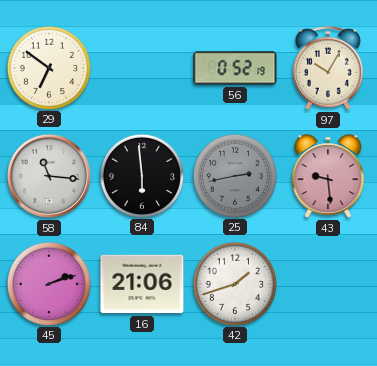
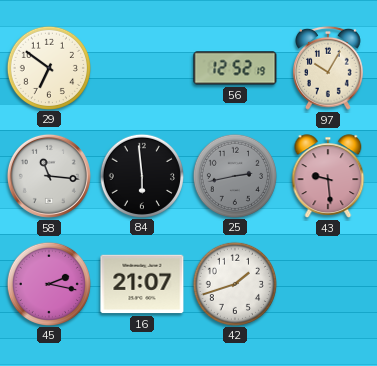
56: 0:52 -> 12:52 (235, 68)
45: 2:12 -> 2:17 (48, 283)
16: 21:06 -> 21:07 (142, 284)
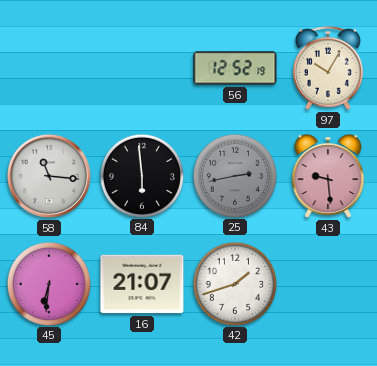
29: 6:51 -> none (48, 67)
45: 2:17 -> 6:31 (48, 283)
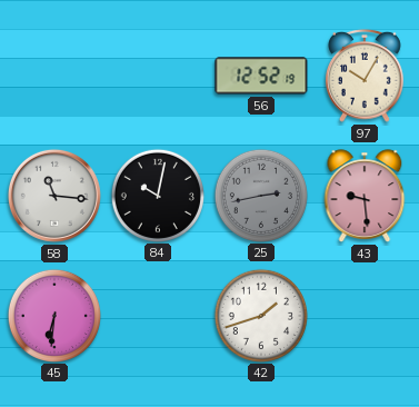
84: 5:59 -> 10:02 (157, 195)
16: 21:07 -> none (142, 284)
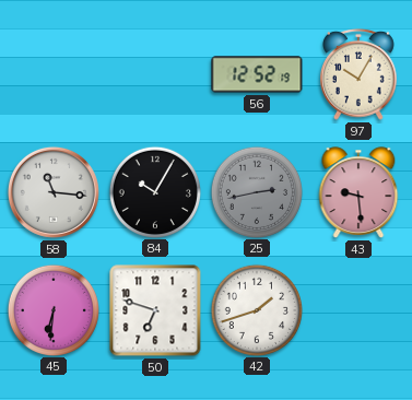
84: 10:02 -> 10:05 (154, 191)
50: none -> 6:48 (155, 310)
